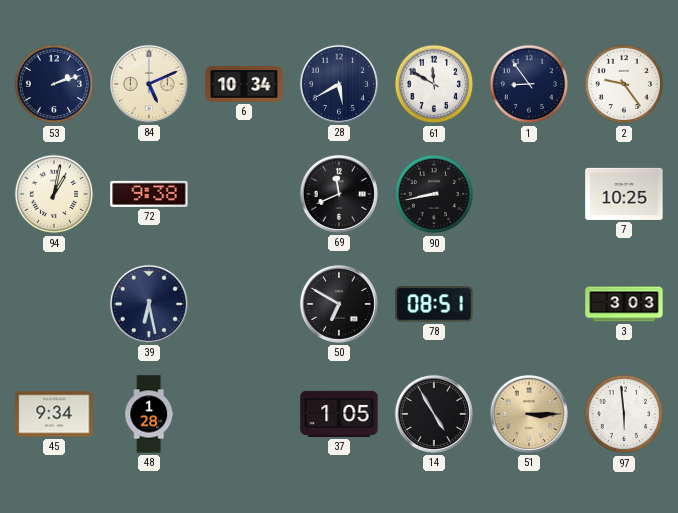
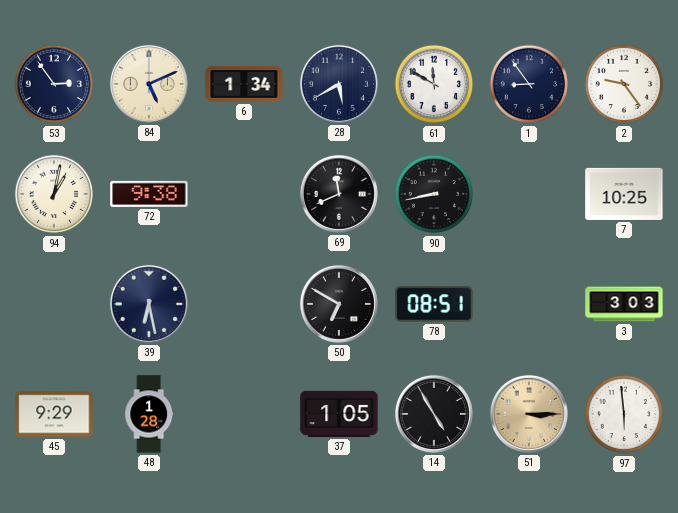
53: 2:12 -> 2:54 (54, 84)
6: 10:34 -> 1:34 (244, 84)
45: 9:34 -> 9:29 (54, 414)
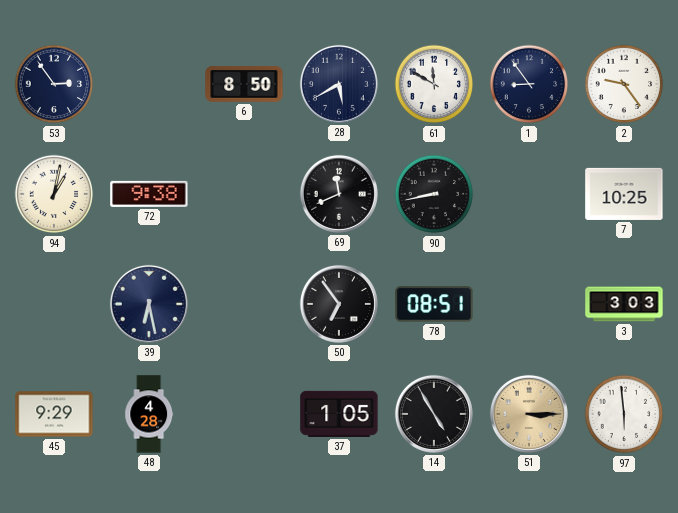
84: 5:11 -> none (149, 84)
6: 1:34 -> 8:50 (244, 84)
50: 6:50 -> 6:54 (339, 304)
48: 1:28 -> 4:28 (149, 414)
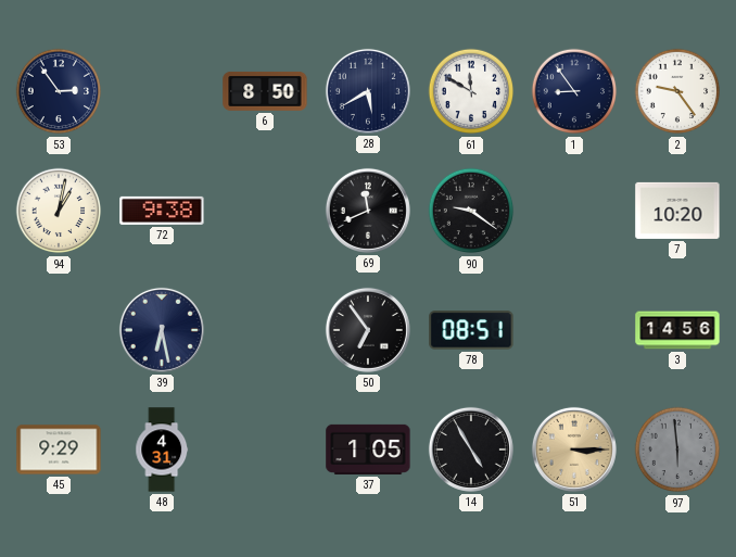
90: 8:43 -> 9:21 (471, 211)
7: 10:25 -> 10:20 (677, 211)
3: 3:03 -> 14:56 (677, 330)
48: 4:28 -> 4:31 (162, 450)
97 dial: white -> grey (677, 450)
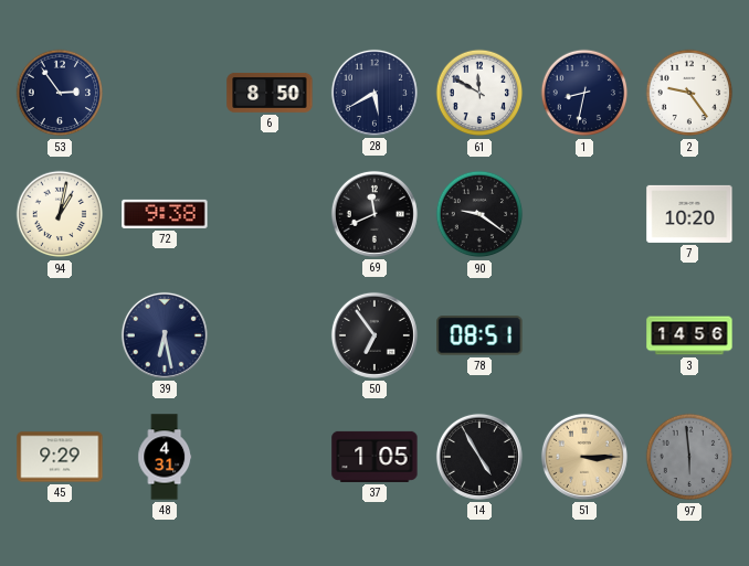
1: 8:54 -> 8:32 (584, 93)
